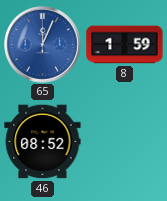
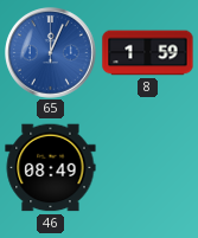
46: 08:52 -> 08:49 (51, 168)
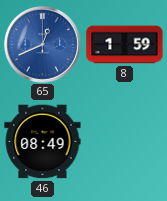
65: 12:04 -> 12:41 (43, 45)
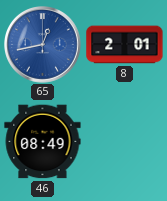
65: 12:41 -> 12:43 (43, 45)
8: 1:59 -> 2:01 (125, 45)
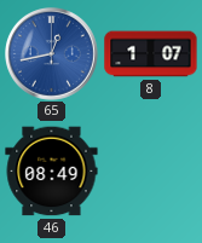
8: 2:01 -> 1:07 (151, 54)
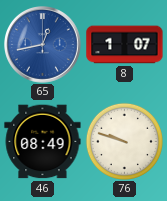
76: none -> 9:48 (124, 141)
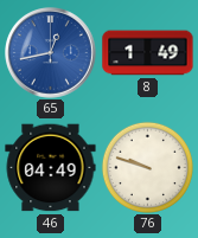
8: 1:07 -> 1:49 (148, 53)
46: 08:49 -> 04:49 (51, 168)
